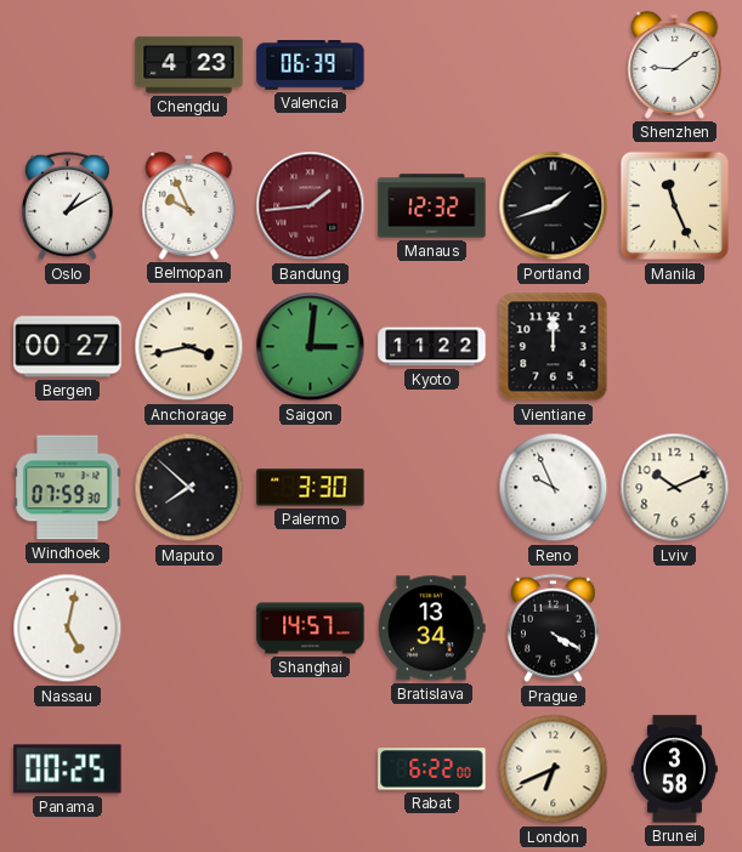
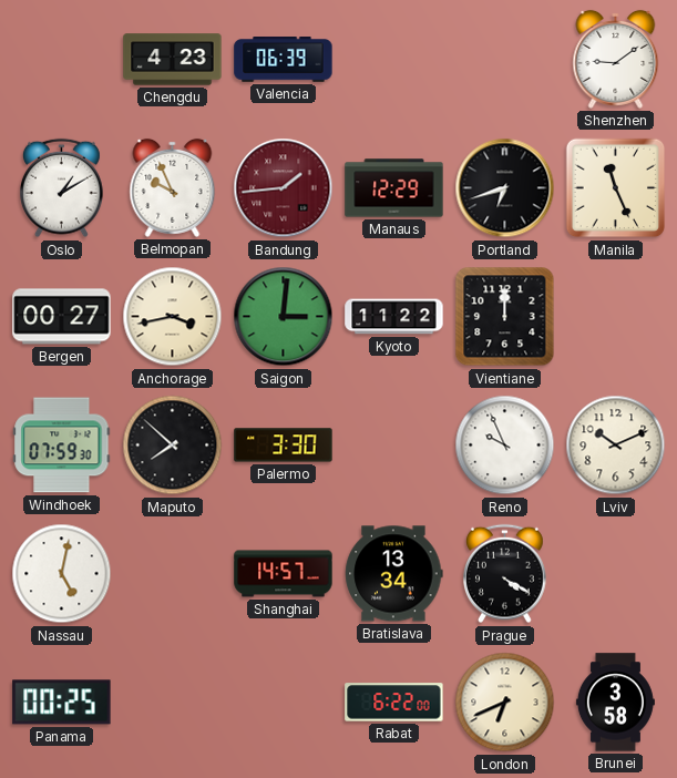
Manaus: 12:32 -> 12:29 (394, 188)
Portland: 1:42 -> 6:42 (505, 188)
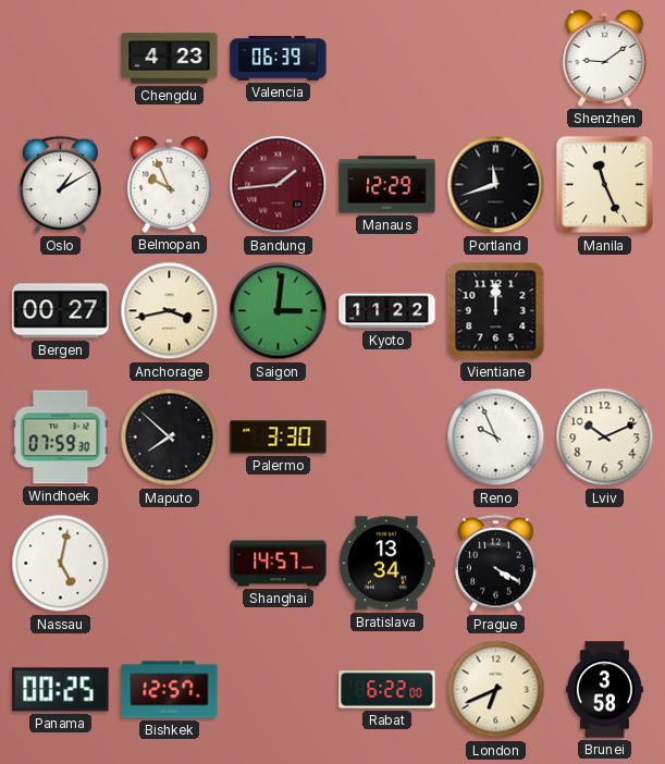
Portland: 6:42 -> 11:42 (496, 185)
Bishkek: none -> 12:57 (170, 690)
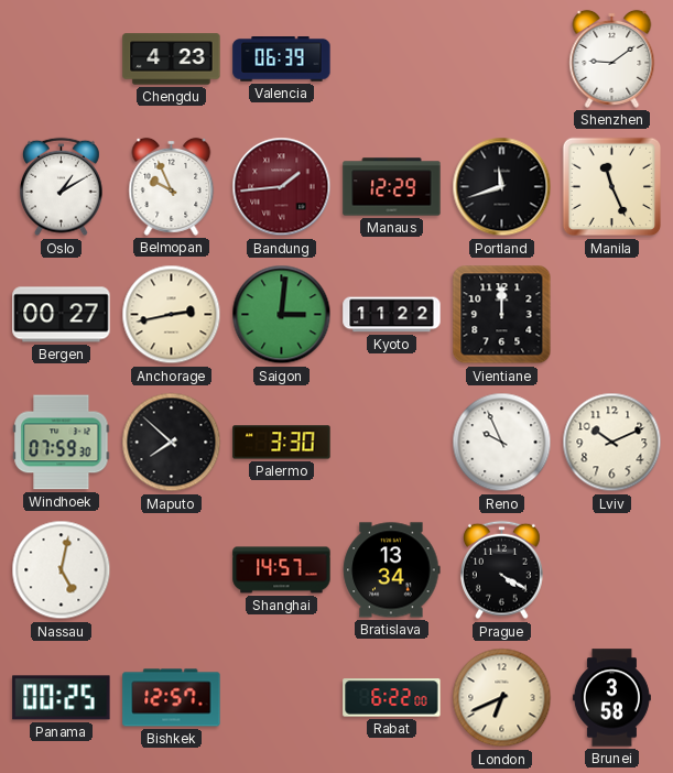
Anchorage: 3:43 -> 2:43 (172, 315)
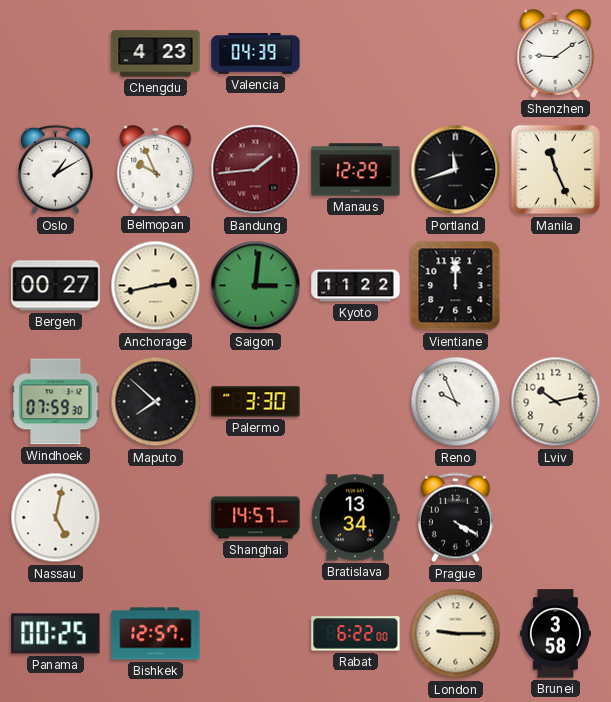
Valencia: 06:39 -> 04:39 (256, 54)
Lviv: 10:11 -> 10:13 (556, 402)
London: 6:41 -> 9:15 (456, 634)
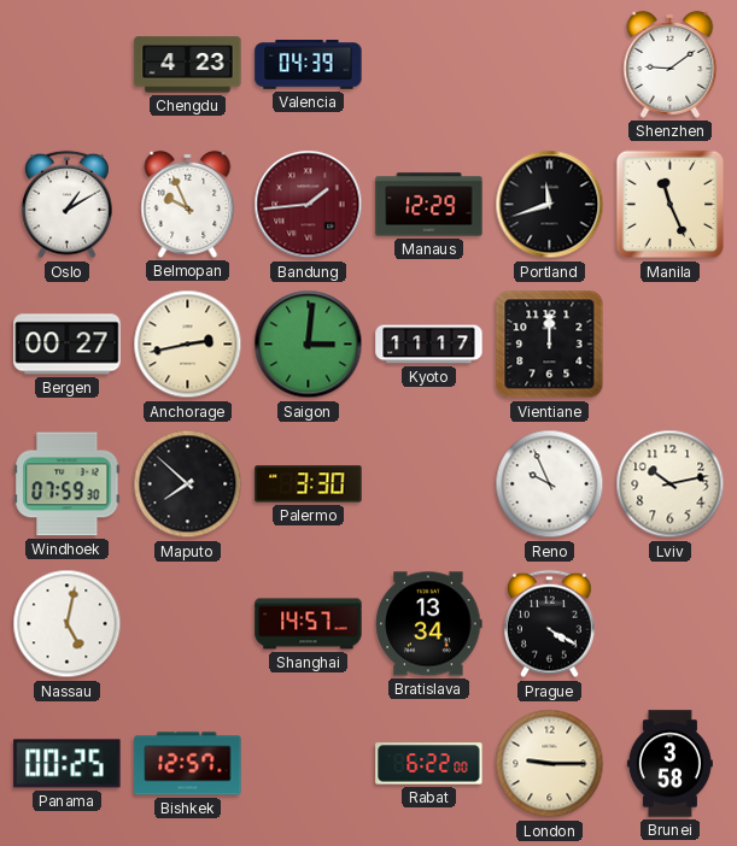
Kyoto: 11:22 -> 11:17 (429, 345)
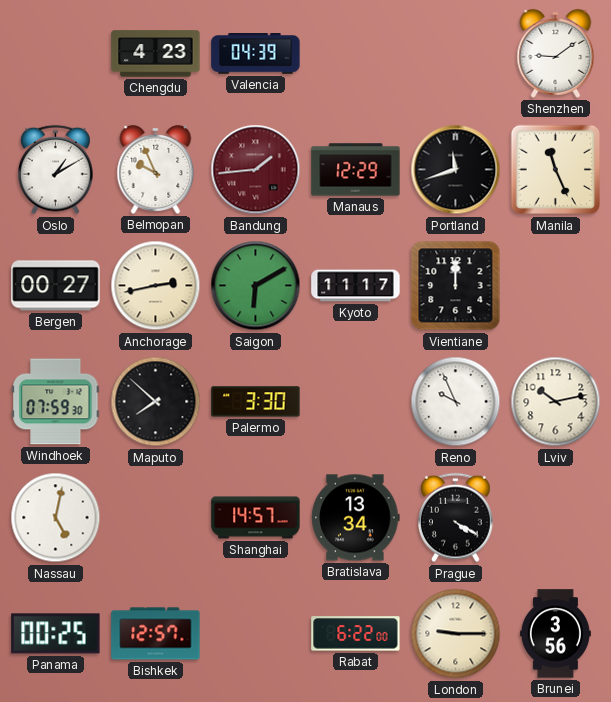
Saigon: 3:01 -> 6:10 (256, 286)
Brunei: 3:58 -> 3:56 (555, 634)
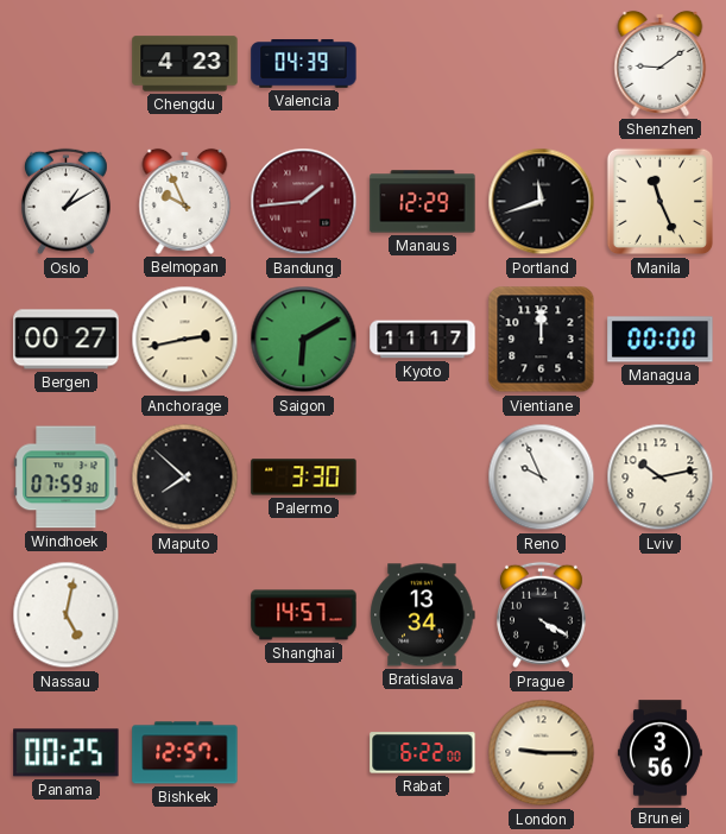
Managua: none -> 00:00 (661, 340)
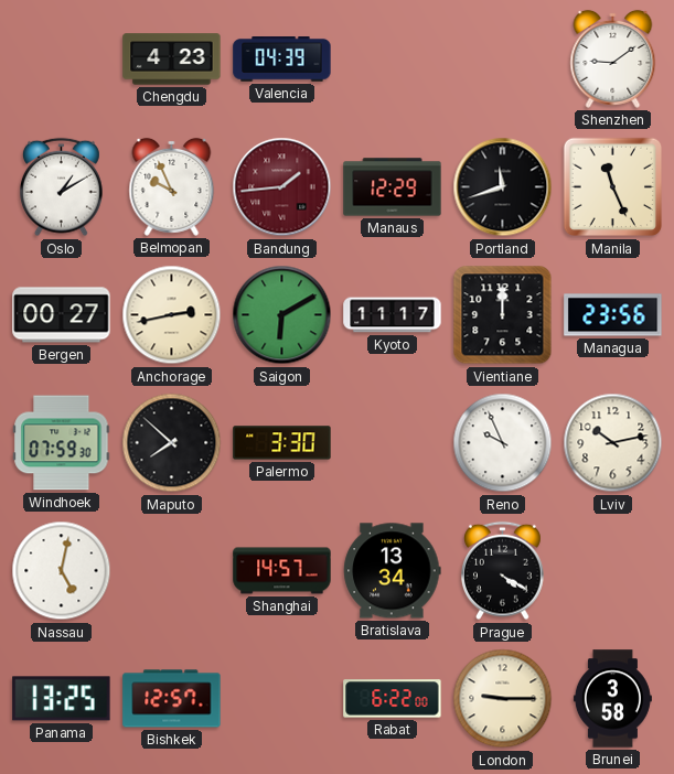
Managua: 00:00 -> 23:56 (613, 315)
Panama: 00:25 -> 13:25 (62, 699)
Brunei: 3:56 -> 3:58 (612, 699)
